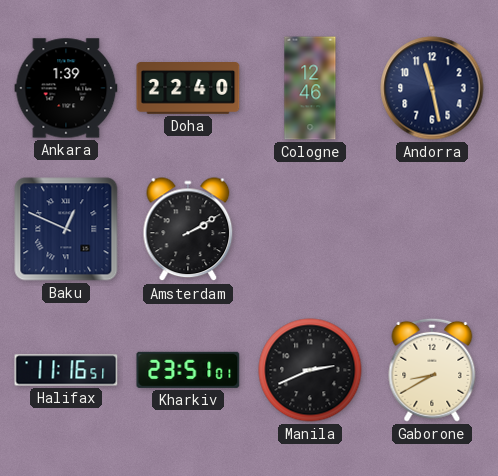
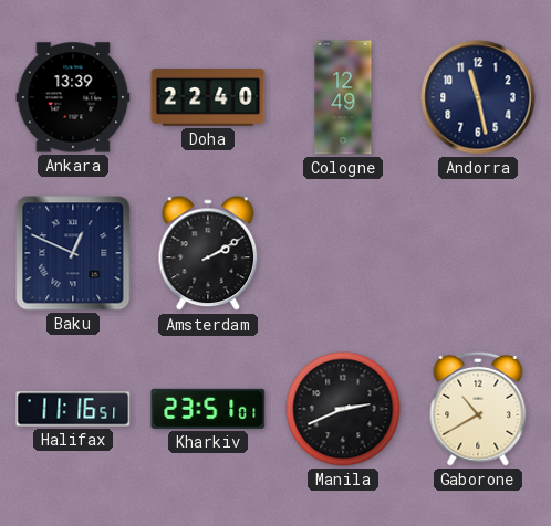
Ankara: 1:39 -> 13:39 (73, 97)
Cologne: 12:46 -> 12:49 (343, 97)
Gaborone: 8:40 -> 10:40 (478, 409)
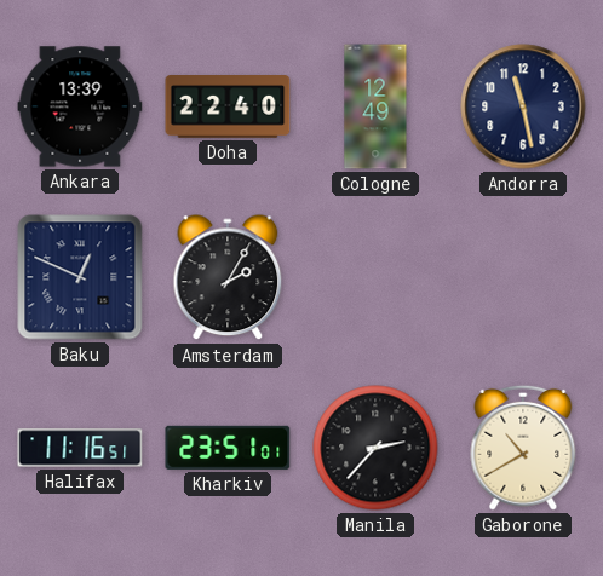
Amsterdam: 2:10 -> 2:05 (228, 278)
Manila: 2:41 -> 2:37 (375, 448)
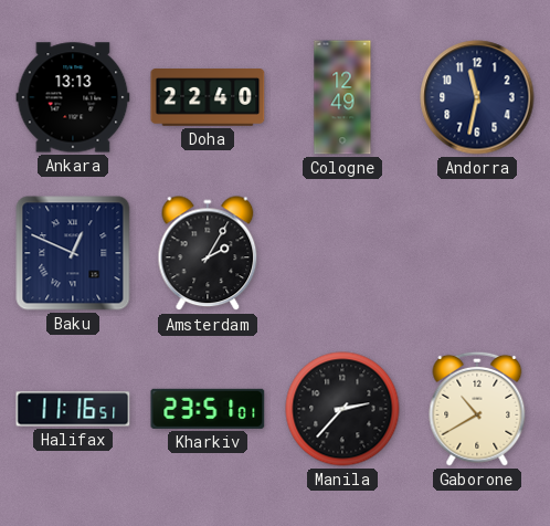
Ankara: 13:39 -> 13:13 (73, 97)
Andorra: 11:28 -> 11:32 (477, 97)
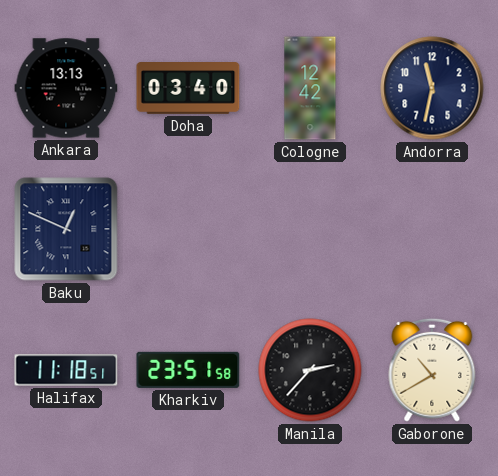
Doha: 22:40 -> 03:40 (188, 89)
Cologne: 12:49 -> 12:42 (310, 88)
Amsterdam: 2:05 -> none (208, 254)
Halifax: 11:16 -> 11:18 (66, 370)
Kharkiv: 23:51:01 -> 23:51:58 (188, 370)
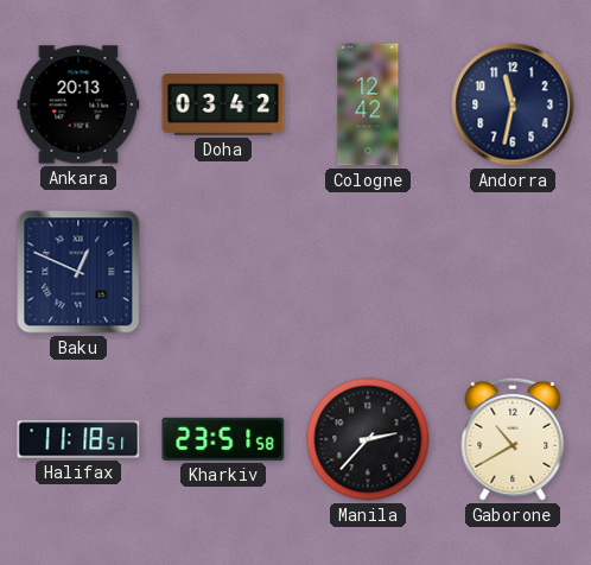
Ankara: 13:13 -> 20:13 (78, 104)
Doha: 03:40 -> 03:42 (223, 106)
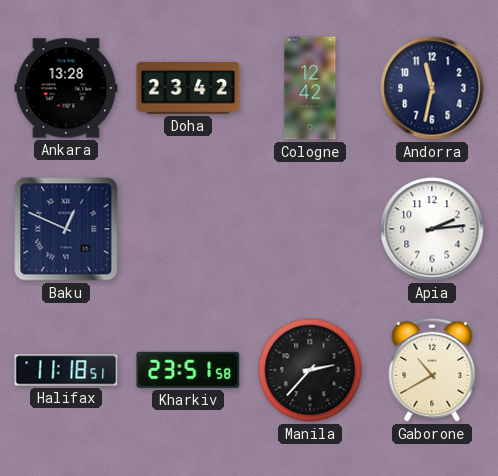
Ankara: 20:13 -> 13:28 (66, 88)
Doha: 03:42 -> 23:42 (188, 89)
Apia: none -> 2:14 (432, 229)
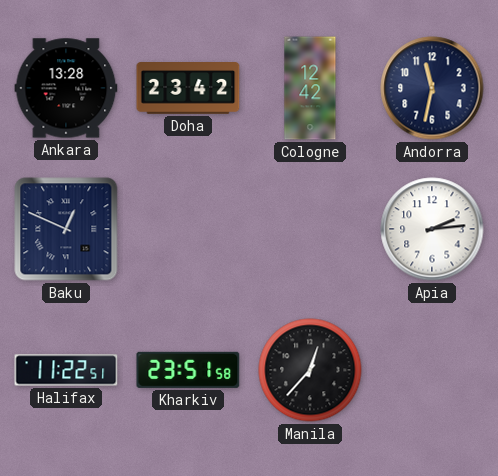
Halifax: 11:18 -> 11:22 (66, 370)
Manila: 2:37 -> 12:37 (310, 370)
Gaborone: 10:40 -> none (432, 370)
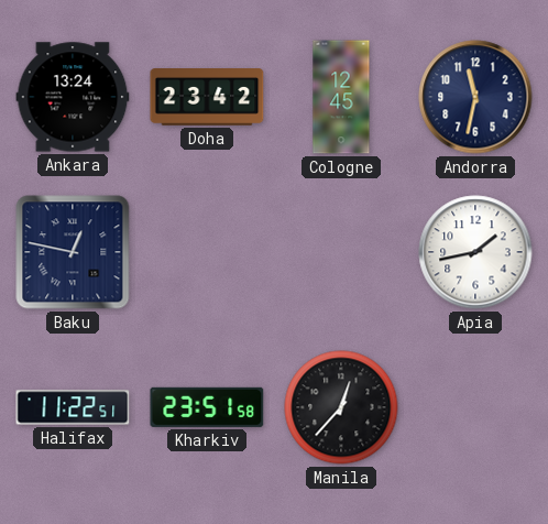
Ankara: 13:28 -> 13:24 (73, 97)
Cologne: 12:42 -> 12:45 (341, 97)
Baku: 12:49 -> 12:47 (73, 252)
Apia: 2:14 -> 1:43 (475, 252)
